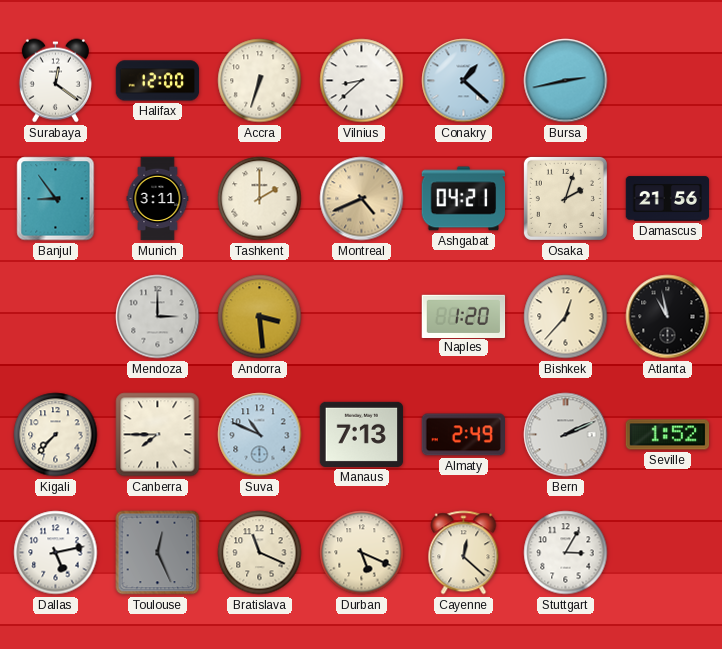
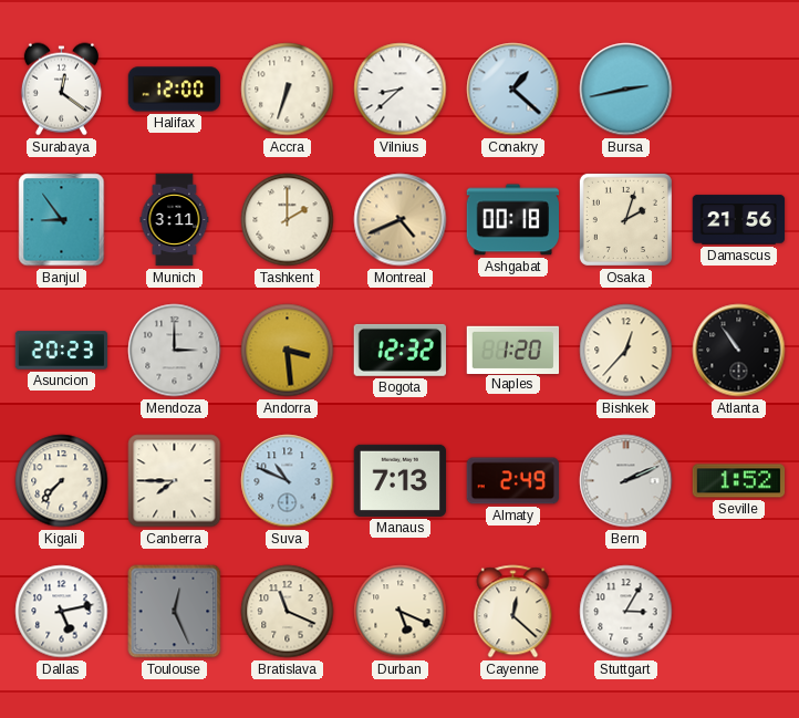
Ashgabat: 04:21 -> 00:18 (513, 220)
Asuncion: none -> 20:23 (62, 351)
Bogota: none -> 12:32 (399, 350)
Atlanta: 10:58 -> 10:54 (739, 351)
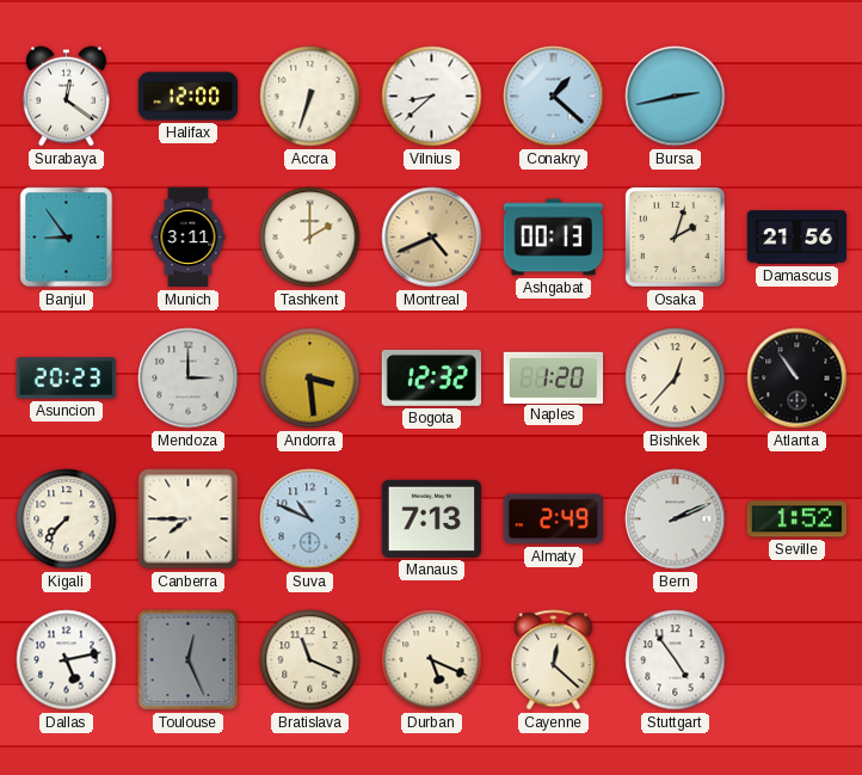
Ashgabat: 00:18 -> 00:13 (554, 238)
Stuttgart: 3:05 -> 4:54 (676, 660)
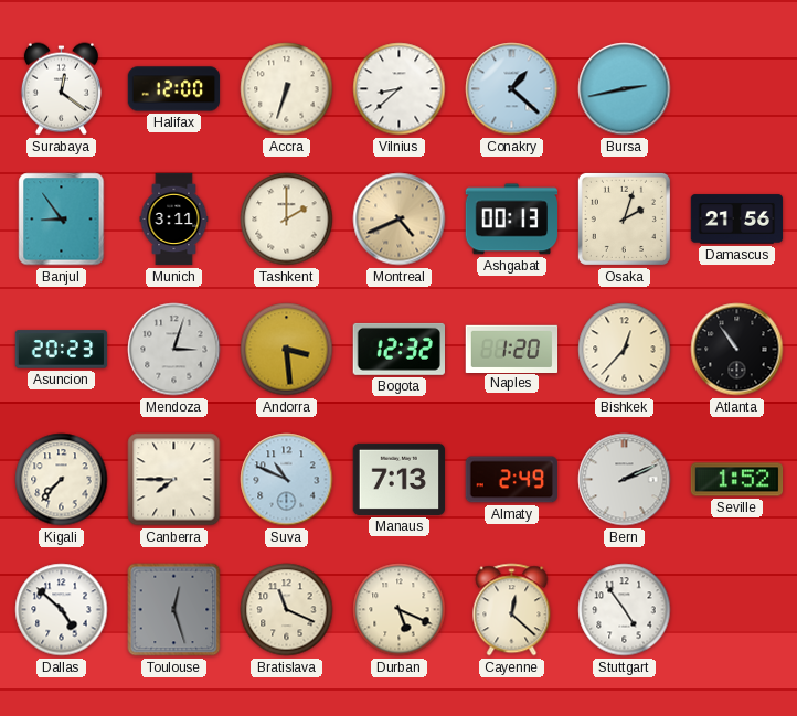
Mendoza: 3:00 -> 3:03 (174, 350)
Dallas: 5:13 -> 4:52 (62, 610)
Toulouse: 12:26 -> 12:27 (174, 610)
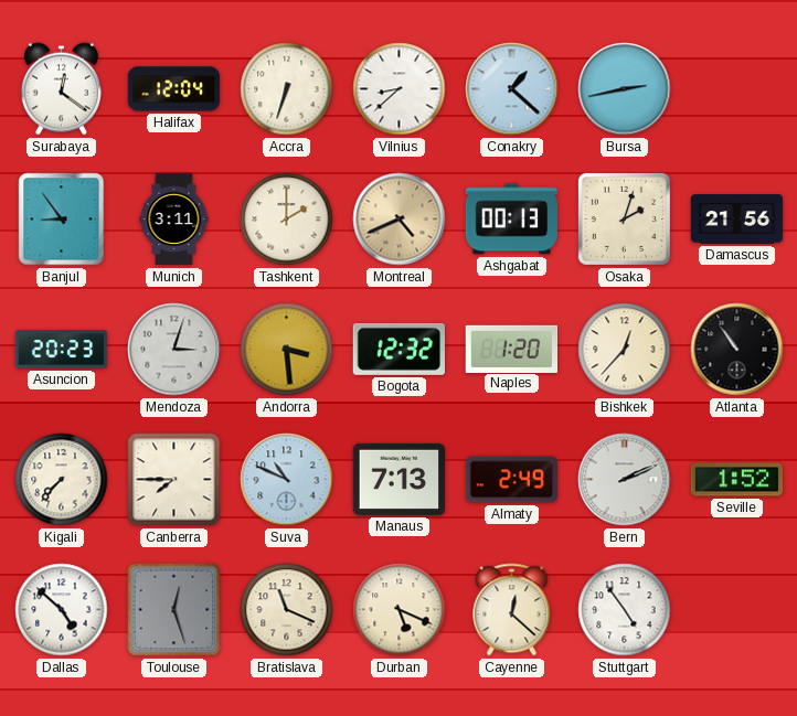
Halifax: 12:00 -> 12:04 (174, 89)
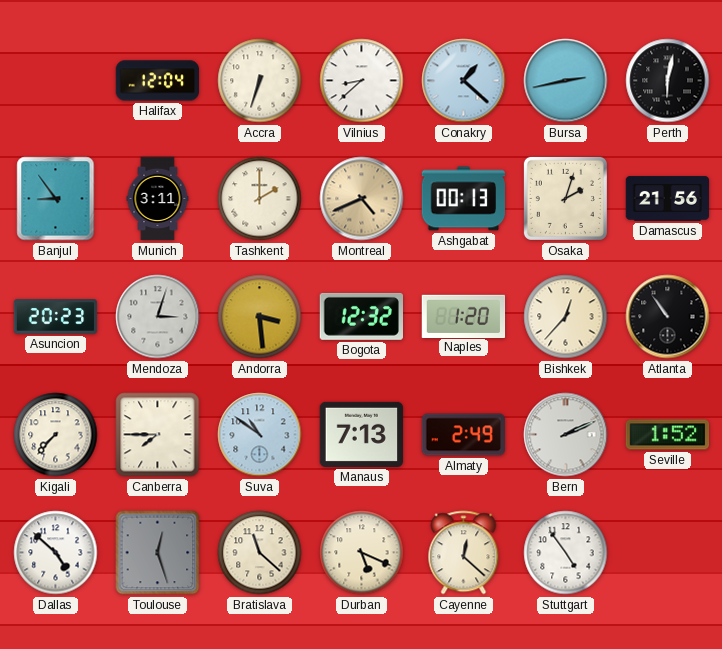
Surabaya: 12:21 -> none (61, 89)
Perth: none -> 6:02 (668, 81)
Suva: 10:49 -> 10:51 (260, 435)
Bratislava: 11:19 -> 11:22 (260, 553)
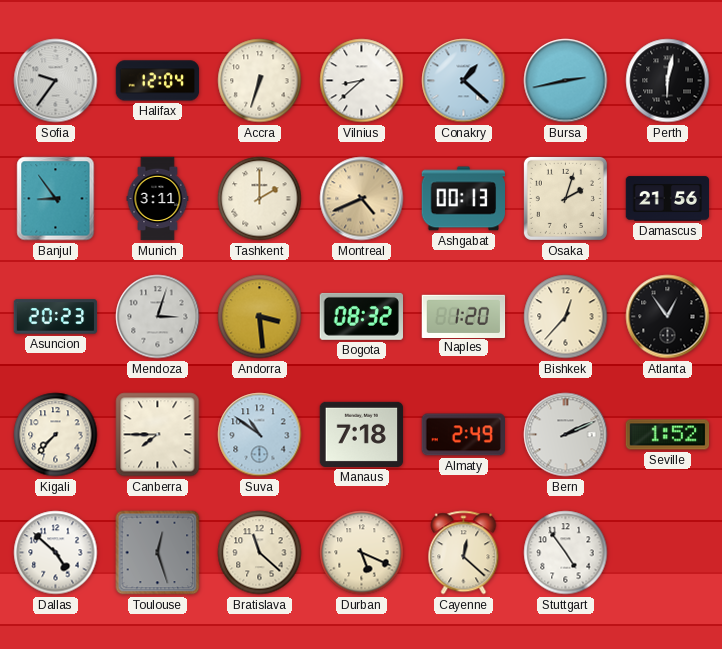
Sofia: none -> 9:36 (56, 81)
Bogota: 12:32 -> 08:32 (361, 316)
Atlanta: 10:54 -> 12:54 (668, 317)
Manaus: 7:13 -> 7:18 (362, 434)
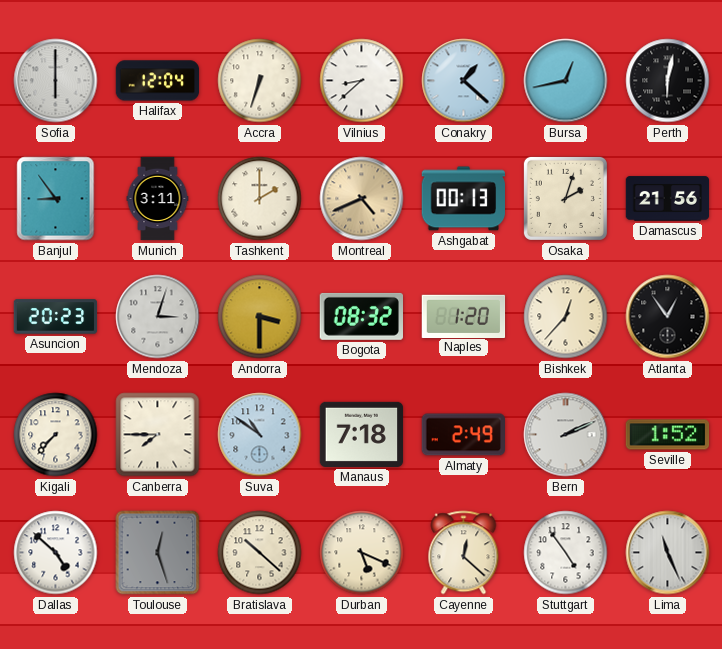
Sofia: 9:36 -> 6:00 (56, 81)
Bursa: 2:43 -> 12:43 (566, 81)
Andorra: 3:29 -> 3:30 (260, 317)
Bratislava: 11:22 -> 10:22 (260, 553)
Lima: none -> 11:26 (668, 553)
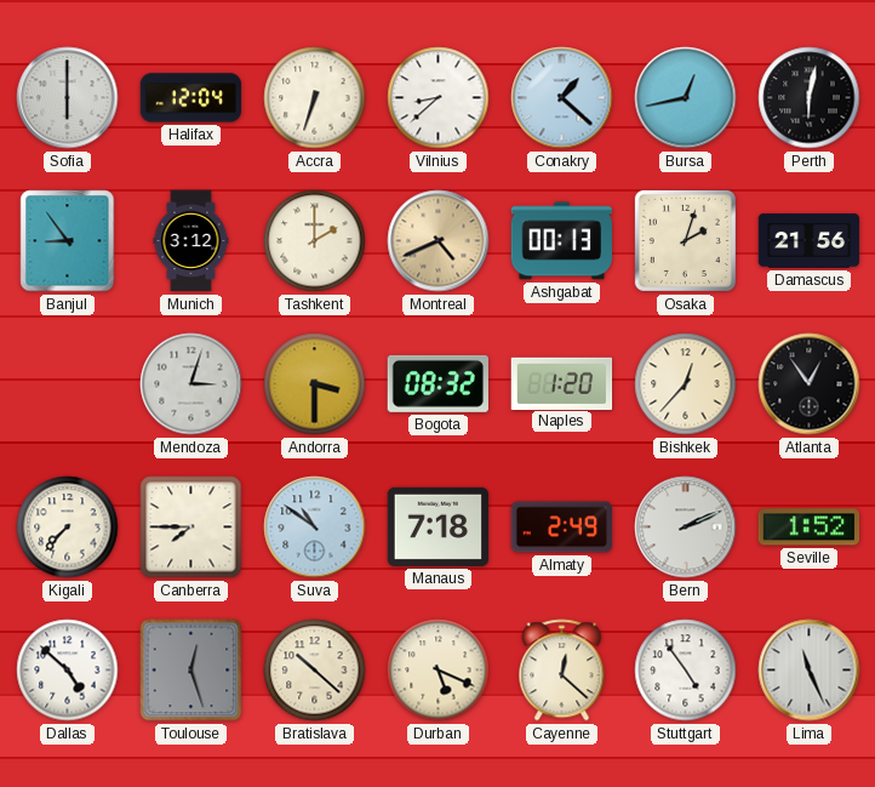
Munich: 3:11 -> 3:12 (191, 241)
Asuncion: 20:23 -> none (56, 317)
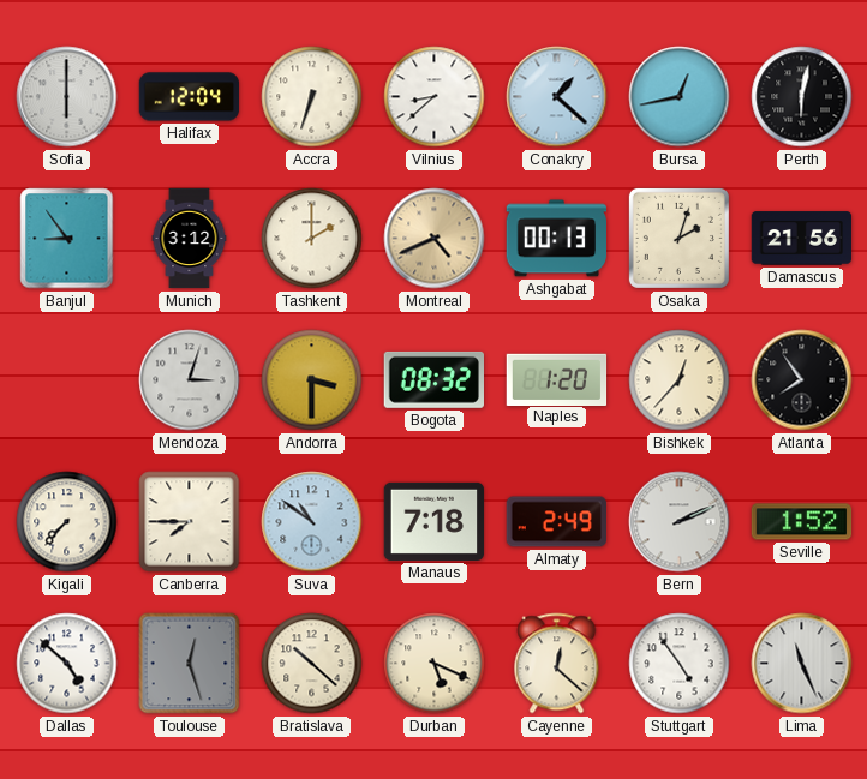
Atlanta: 12:54 -> 7:54 (802, 380)
